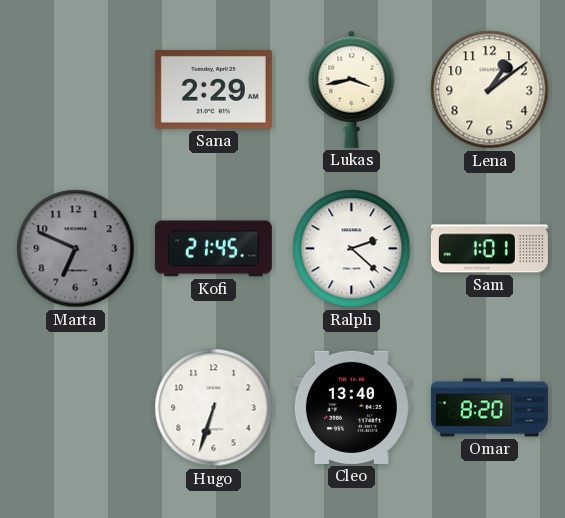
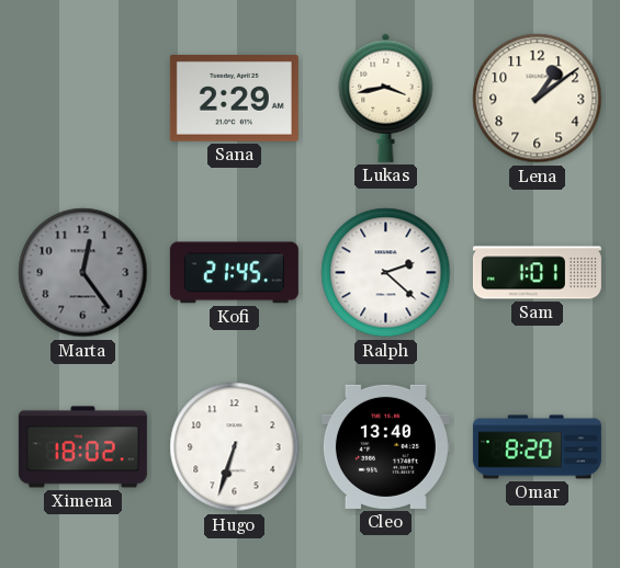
Marta: 6:49 -> 12:24 (83, 273)
Ximena: none -> 18:02 (82, 447)
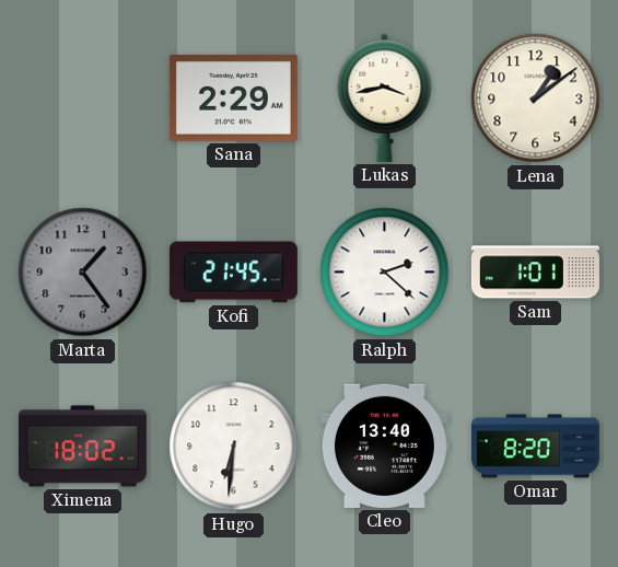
Marta: 12:24 -> 1:24 (83, 273)
Hugo: 6:33 -> 6:31 (234, 447)
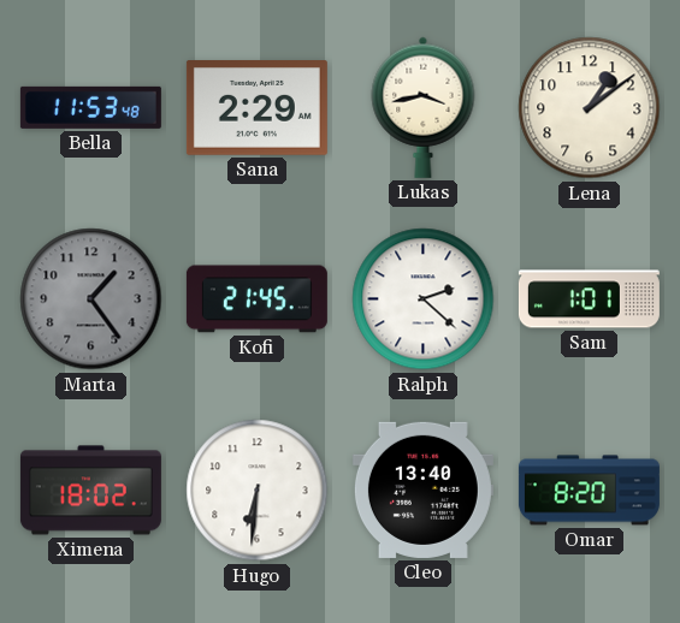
Bella: none -> 11:53 (90, 107)
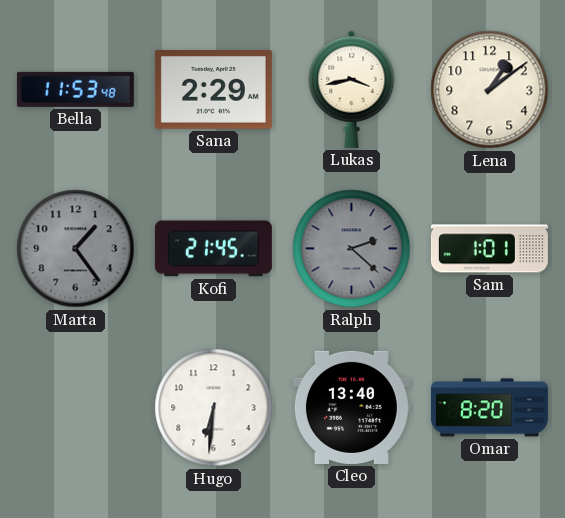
Ralph dial: white -> grey (352, 249)
Ximena: 18:02 -> none (90, 491)
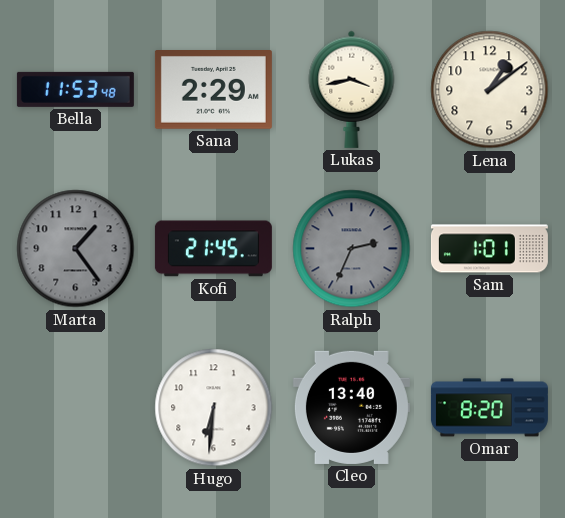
Ralph: 2:22 -> 2:34 (352, 249)
